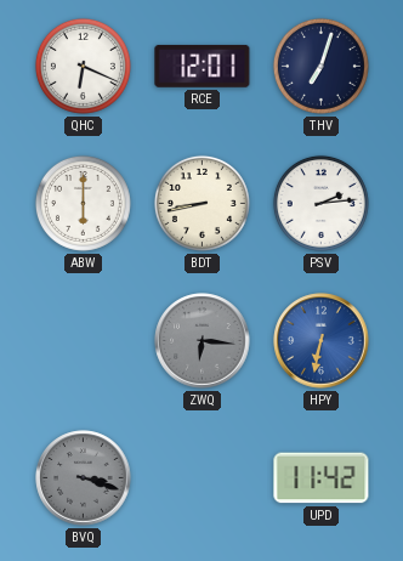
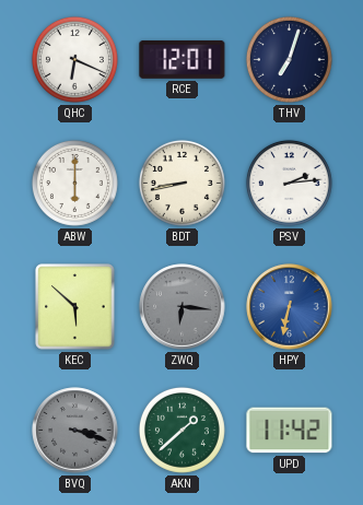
KEC: none -> 5:52 (75, 307)
AKN: none -> 1:38 (181, 430)
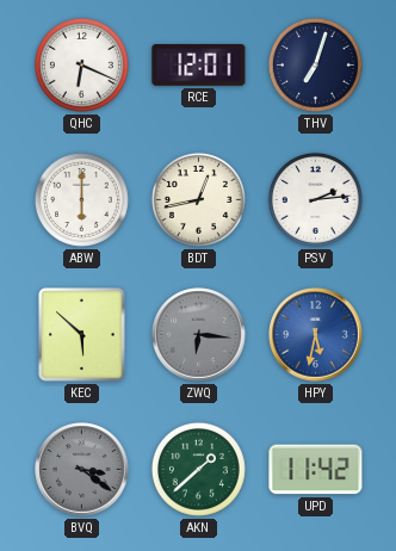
BDT: 8:43 -> 12:43 (198, 199)
HPY: 6:32 -> 5:32 (316, 335)
BVQ: 3:18 -> 3:21 (82, 470)
